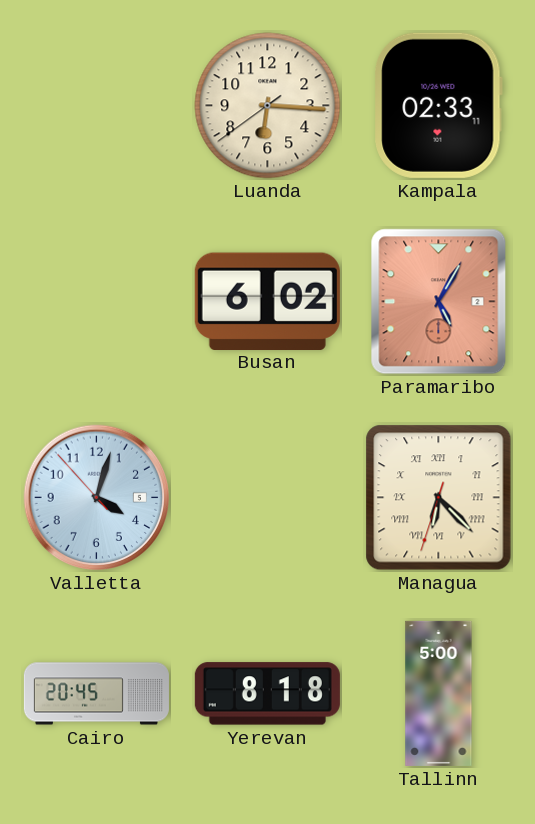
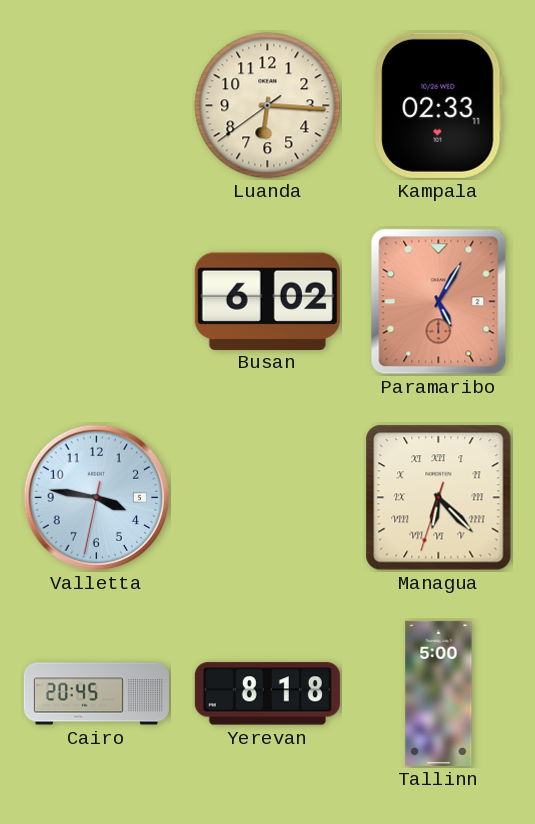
Valletta: 4:02 -> 3:46 (97, 498)
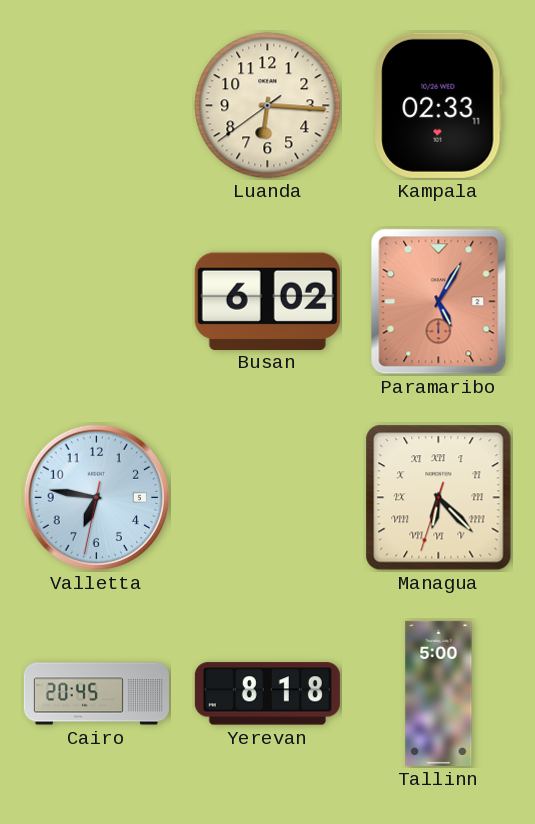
Valletta: 3:46 -> 6:46 (97, 498)
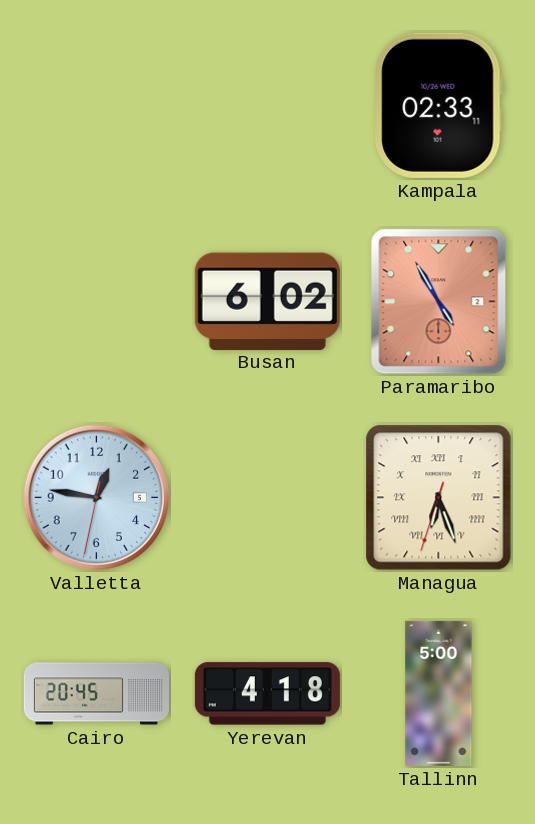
Luanda: 6:15 -> none (268, 106)
Paramaribo: 5:05 -> 4:55 (439, 302)
Valletta: 6:46 -> 12:46 (97, 498)
Managua: 6:22 -> 6:26 (439, 498)
Yerevan: 8:18 -> 4:18 (267, 694)
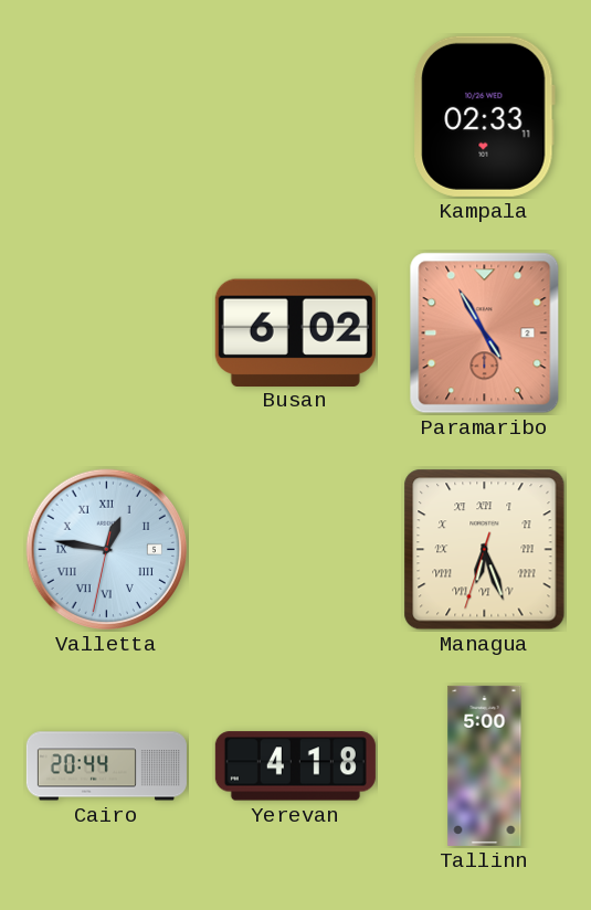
Valletta numerals: Arabic -> Roman (107, 550)
Cairo: 20:45 -> 20:44 (106, 766)
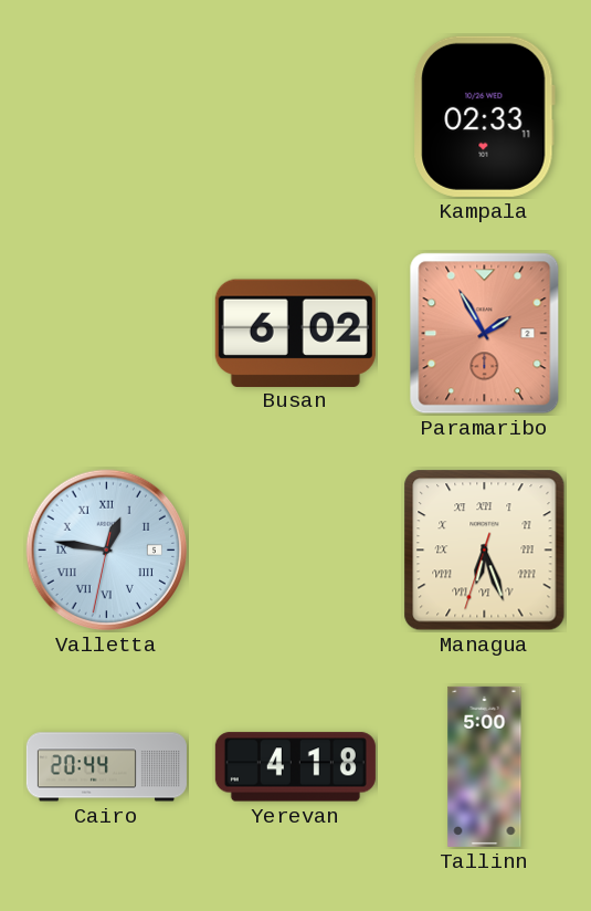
Paramaribo: 4:55 -> 1:55 (485, 334)
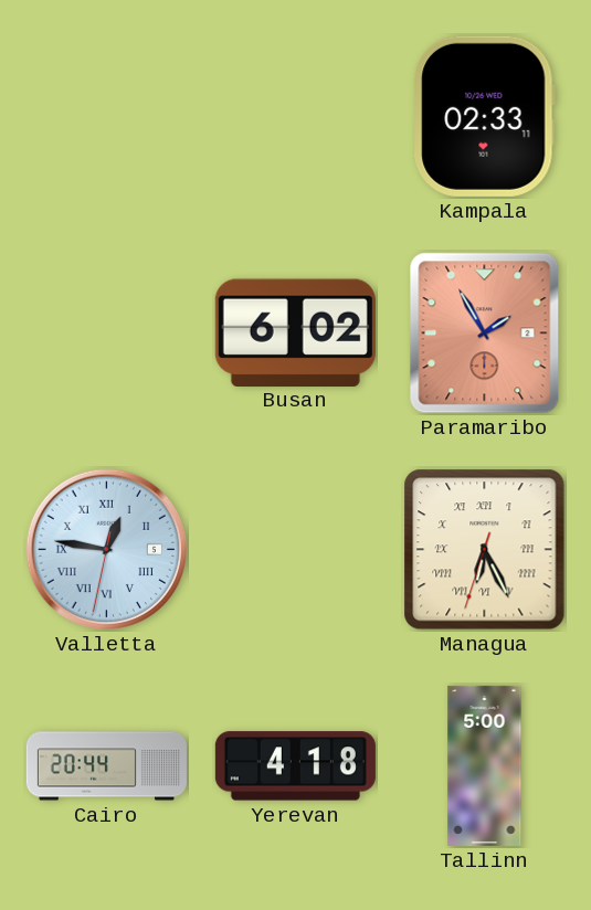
Managua: 6:26 -> 6:25 (485, 550)
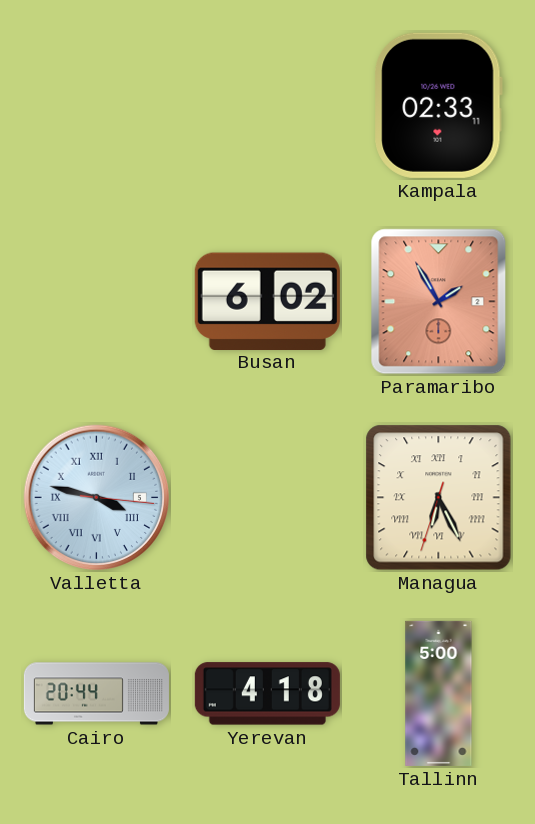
Valletta: 12:46 -> 3:47 (97, 498)
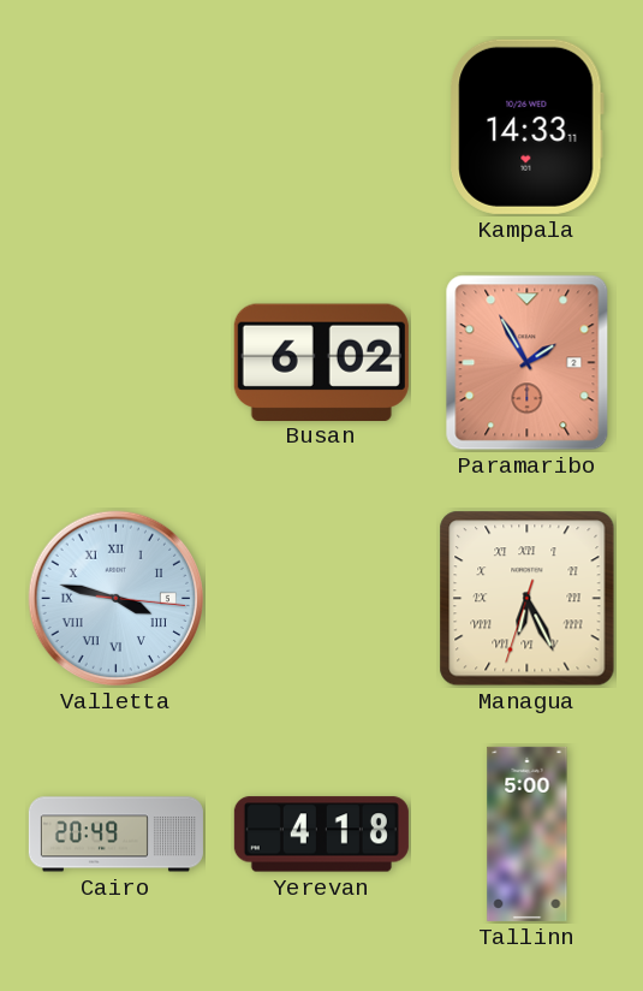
Kampala: 02:33 -> 14:33 (526, 126)
Cairo: 20:44 -> 20:49 (115, 835)
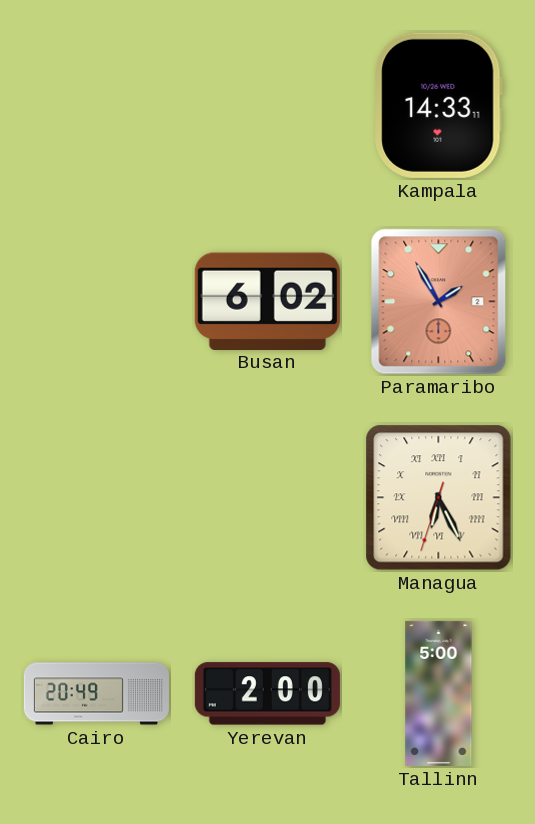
Valletta: 3:47 -> none (117, 599)
Yerevan: 4:18 -> 2:00 (267, 694)
